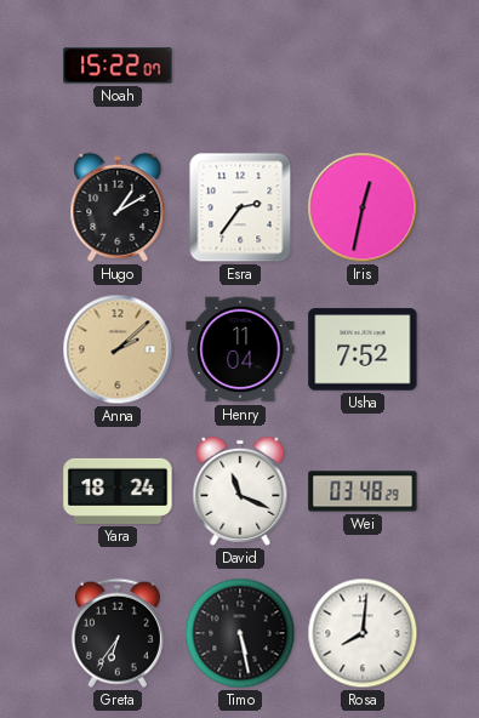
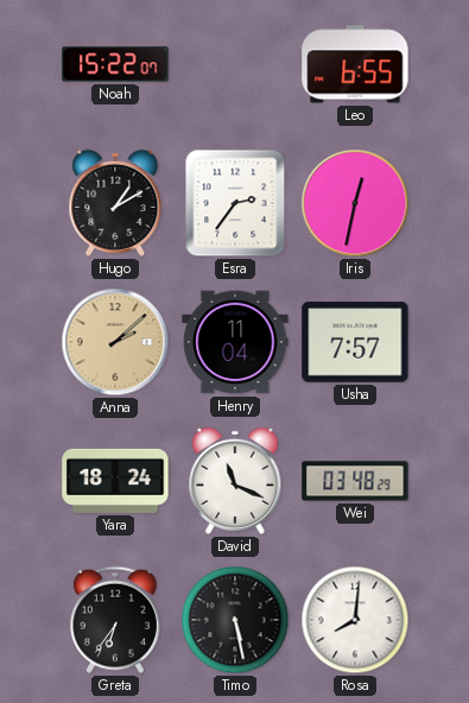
Leo: none -> 6:55 (355, 64)
Usha: 7:52 -> 7:57 (355, 342)
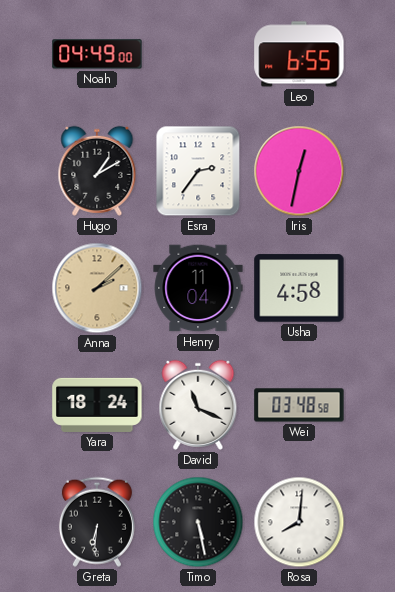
Noah: 15:22 -> 04:49 (97, 54)
Usha: 7:57 -> 4:58 (299, 288)
Wei: 03:48:29 -> 03:48:58 (299, 405)
Greta: 6:36 -> 6:31 (97, 522)
